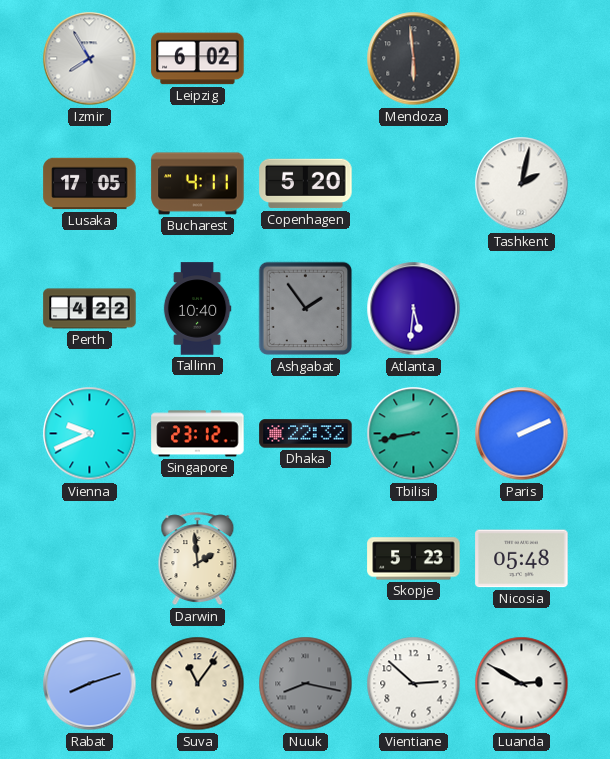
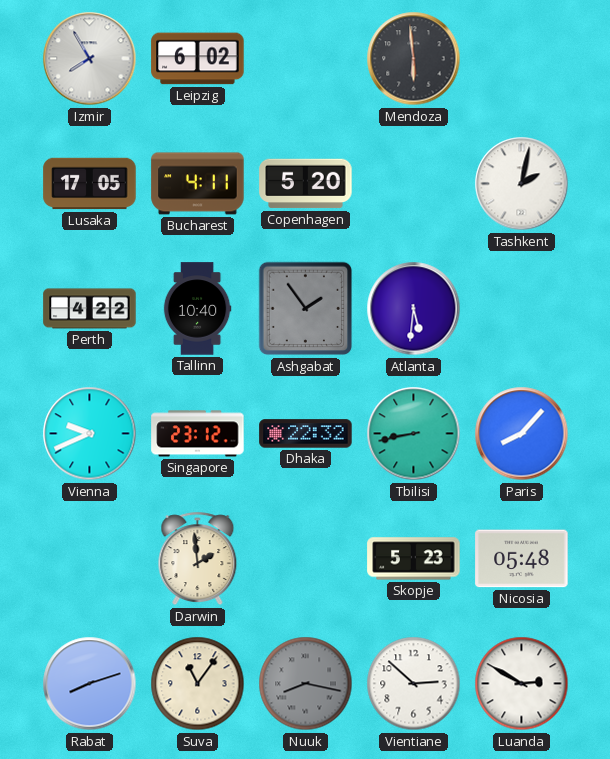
Paris: 2:11 -> 8:07 (522, 434)
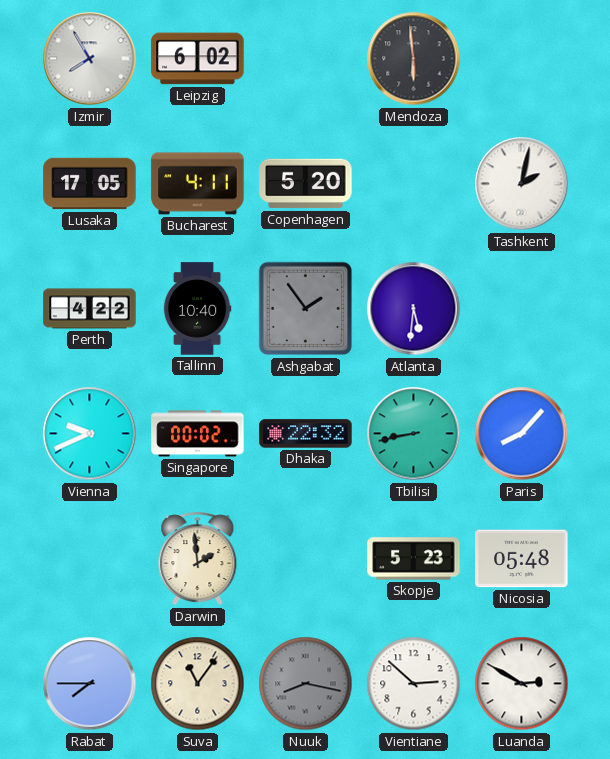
Singapore: 23:12 -> 00:02 (198, 434)
Rabat: 8:12 -> 7:45 (90, 684)
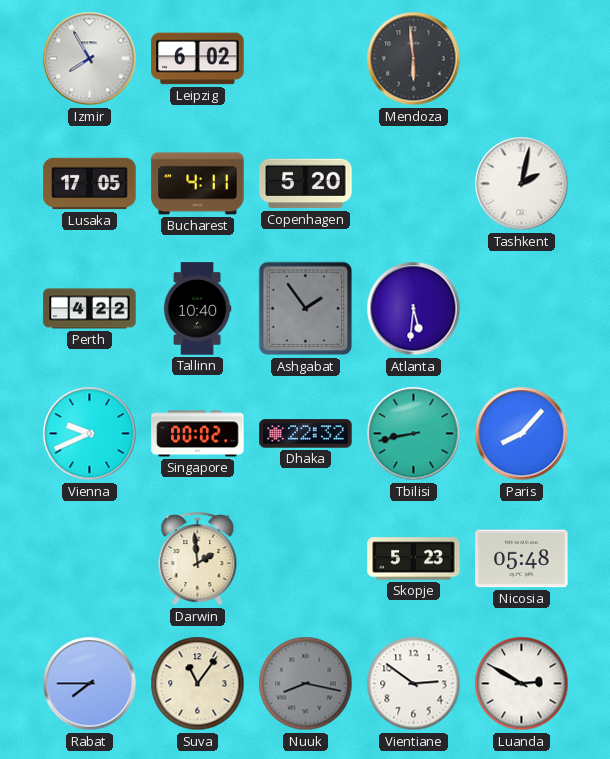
Vientiane: 2:52 -> 2:51 (414, 684)
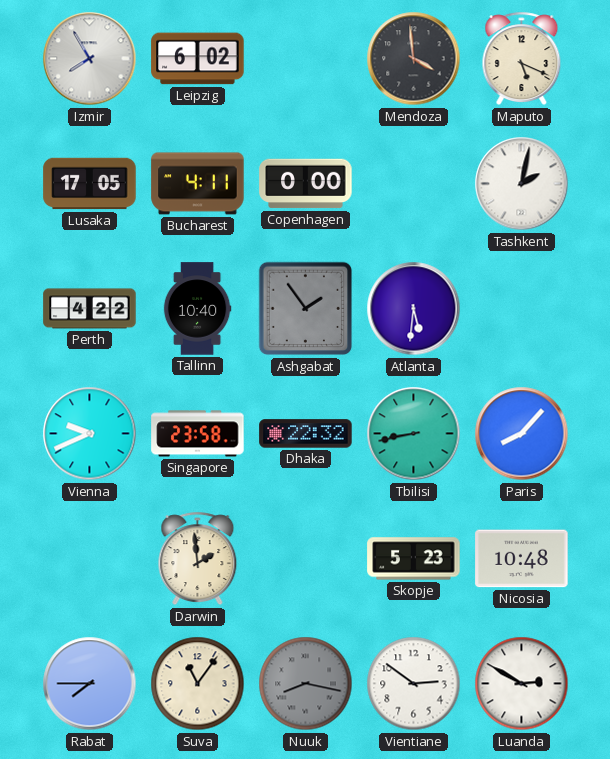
Mendoza: 5:59 -> 3:59 (414, 59)
Maputo: none -> 5:19 (522, 59)
Copenhagen: 5:20 -> 0:00 (306, 184)
Singapore: 00:02 -> 23:58 (198, 434)
Nicosia: 05:48 -> 10:48 (522, 559)
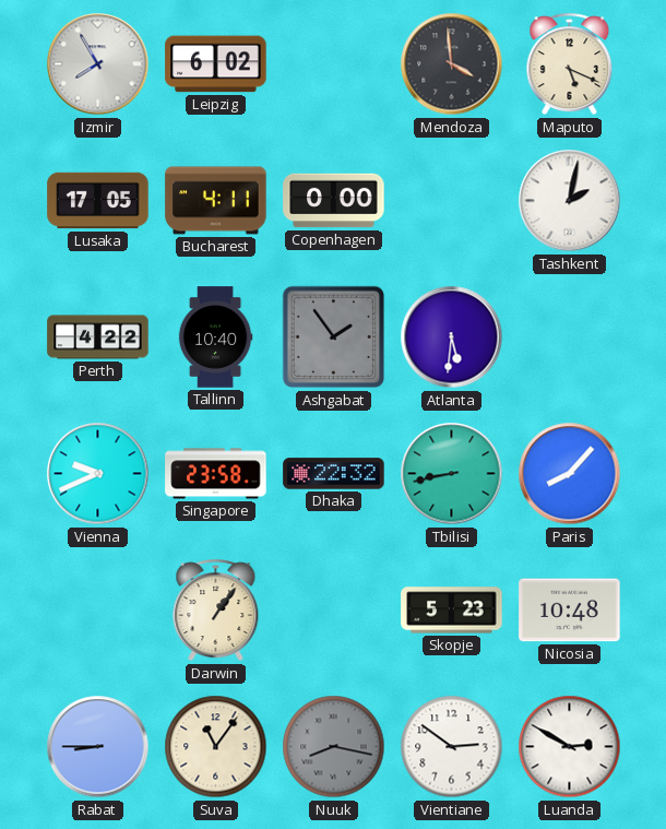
Darwin: 1:59 -> 1:06 (216, 611)
Rabat: 7:45 -> 8:45 (98, 747)
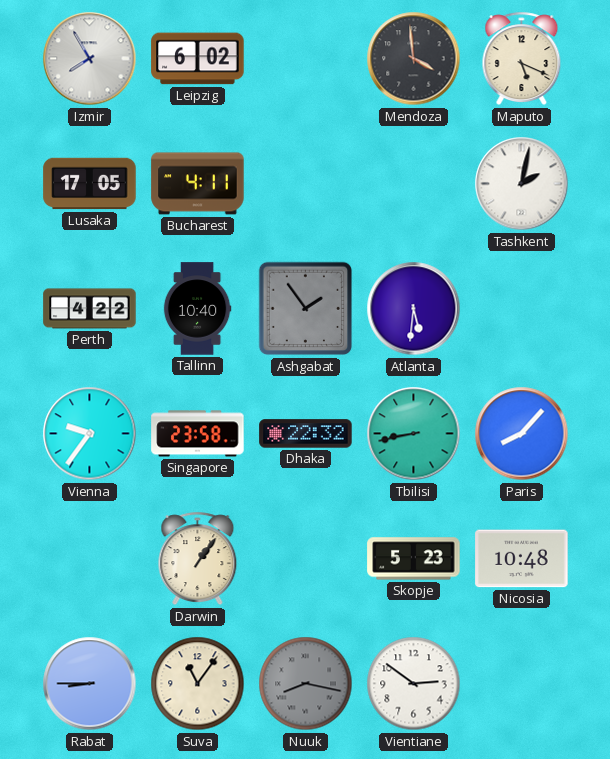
Copenhagen: 0:00 -> none (334, 201)
Vienna: 9:41 -> 9:36 (90, 434)
Luanda: 2:50 -> none (570, 747)
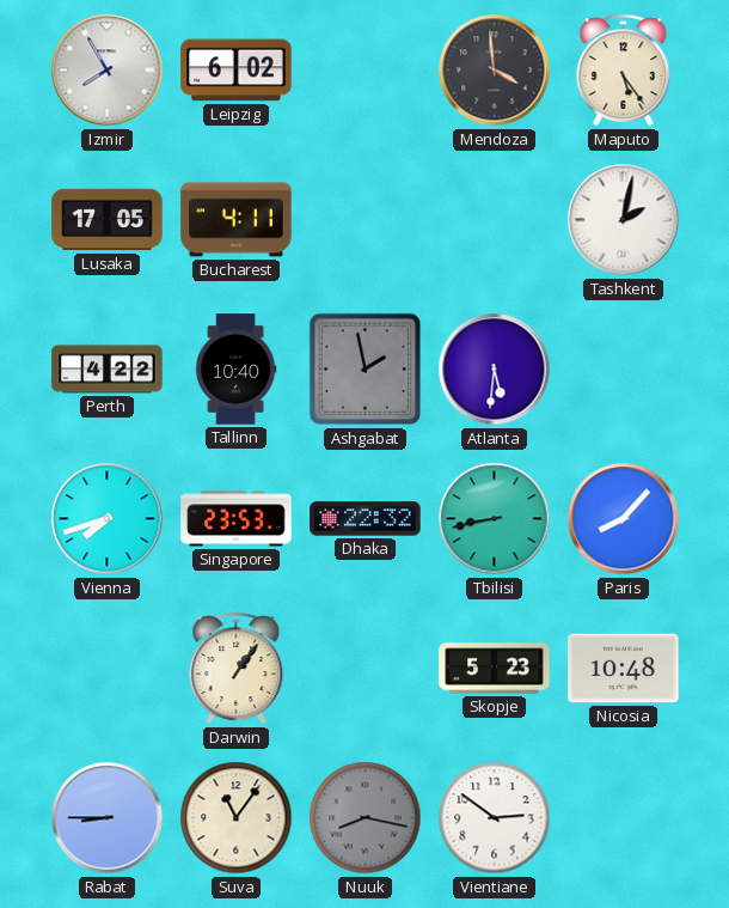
Maputo: 5:19 -> 5:24 (624, 71)
Ashgabat: 1:54 -> 1:58 (366, 370)
Vienna: 9:36 -> 7:42 (108, 519)
Singapore: 23:58 -> 23:53 (237, 519)
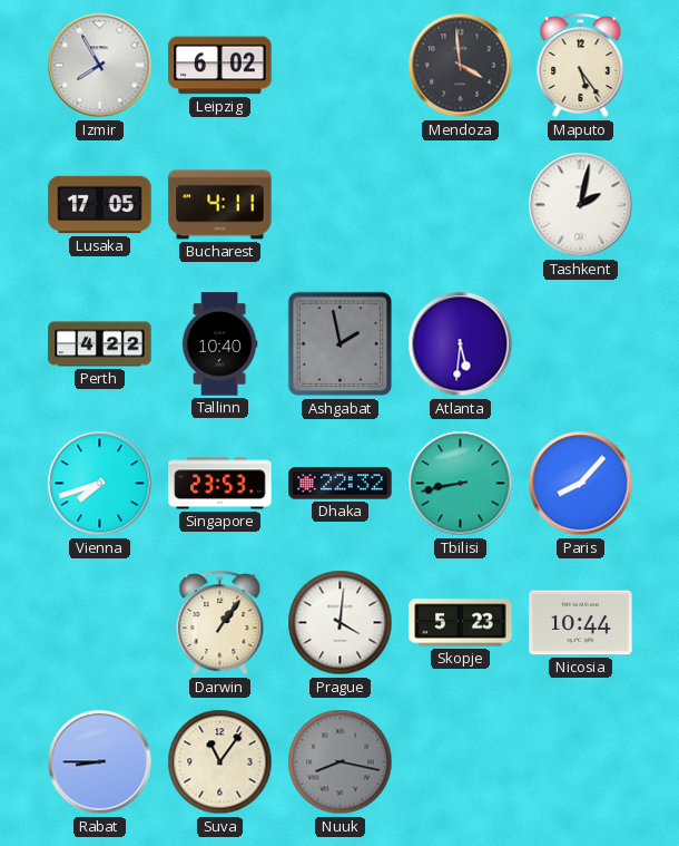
Prague: none -> 4:01 (341, 623)
Nicosia: 10:48 -> 10:44 (581, 623)
Vientiane: 2:51 -> none (495, 818)
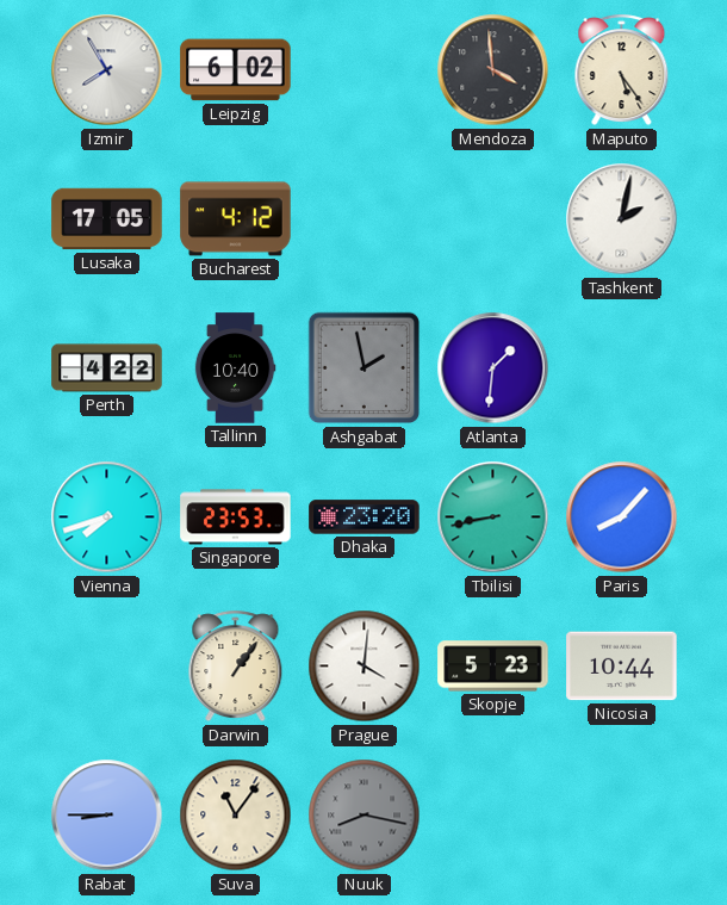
Bucharest: 4:11 -> 4:12 (236, 219)
Atlanta: 5:31 -> 1:31 (493, 368)
Dhaka: 22:32 -> 23:20 (365, 517)
